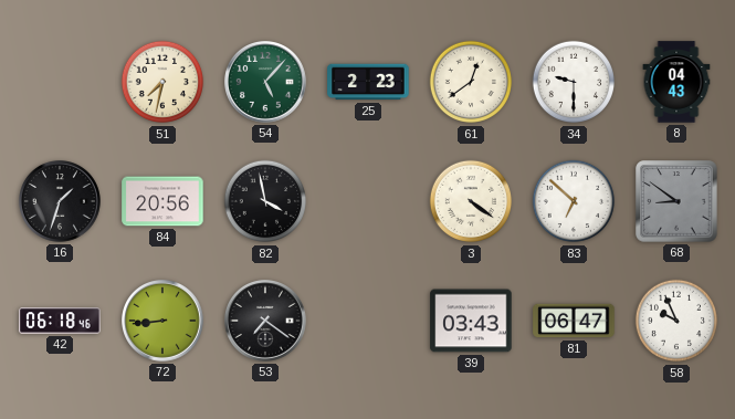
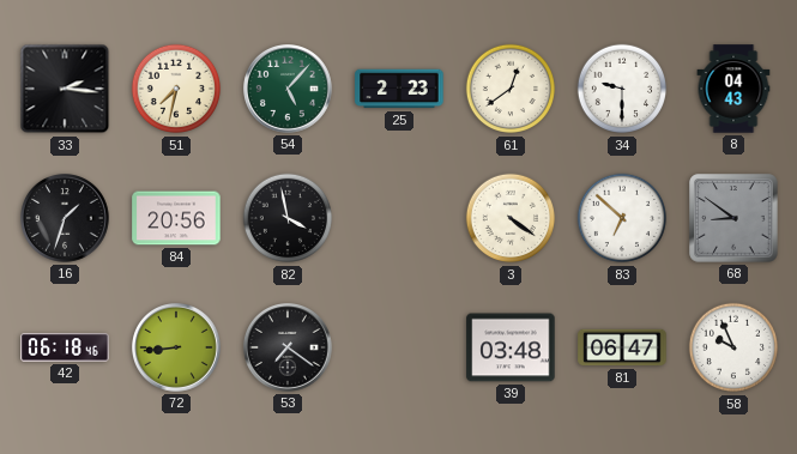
33: none -> 2:16 (65, 89)
39: 03:43 -> 03:48 (511, 347)
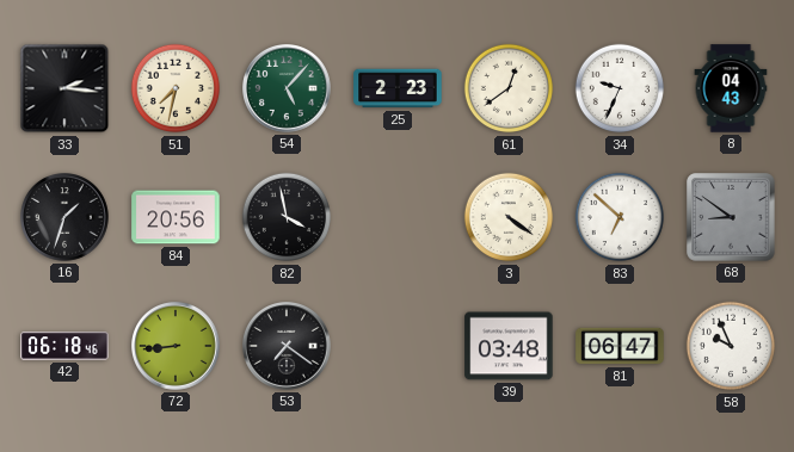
34: 9:30 -> 9:34 (620, 88)
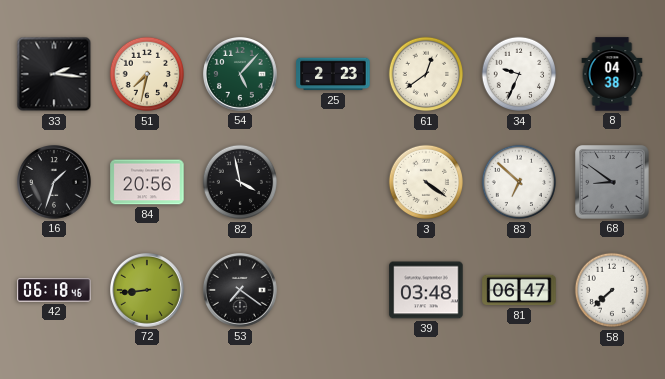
8: 04:43 -> 04:38 (612, 74)
58: 9:56 -> 7:38 (612, 290)
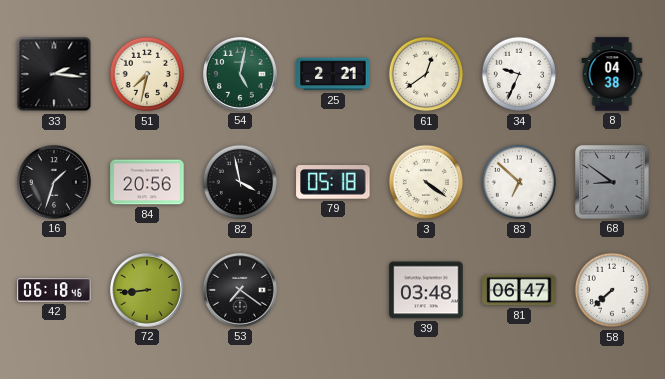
54: 5:07 -> 5:02 (241, 75)
25: 2:23 -> 2:21 (333, 74)
79: none -> 05:18 (333, 183)
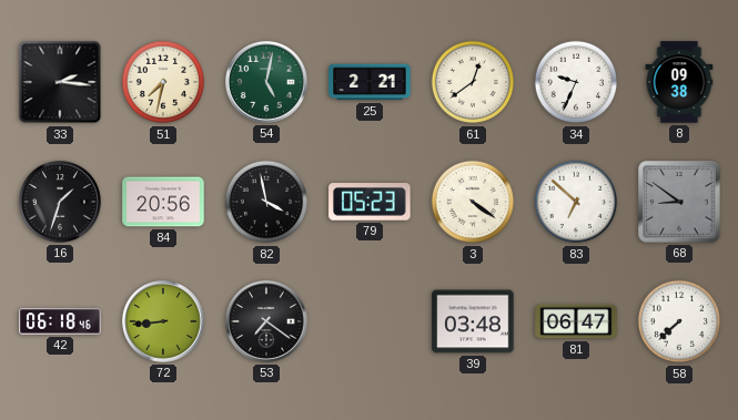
8: 04:38 -> 09:38 (679, 82)
79: 05:18 -> 05:23 (370, 203)
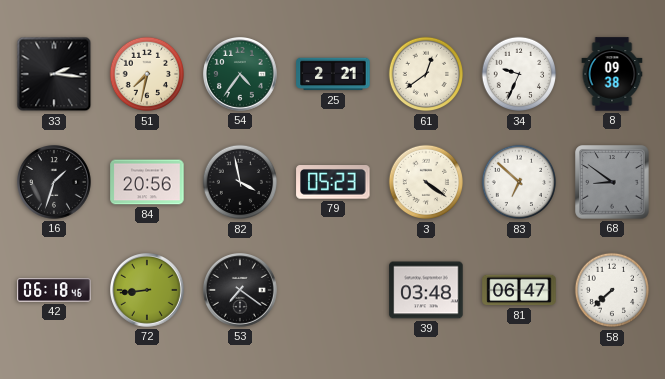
54: 5:02 -> 4:36 (241, 75)
